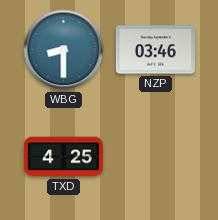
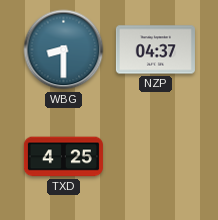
NZP: 03:46 -> 04:37 (155, 50)
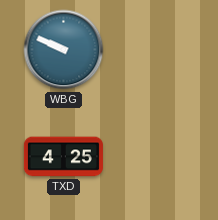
WBG: 8:30 -> 9:49 (64, 50)
NZP: 04:37 -> none (155, 50)
